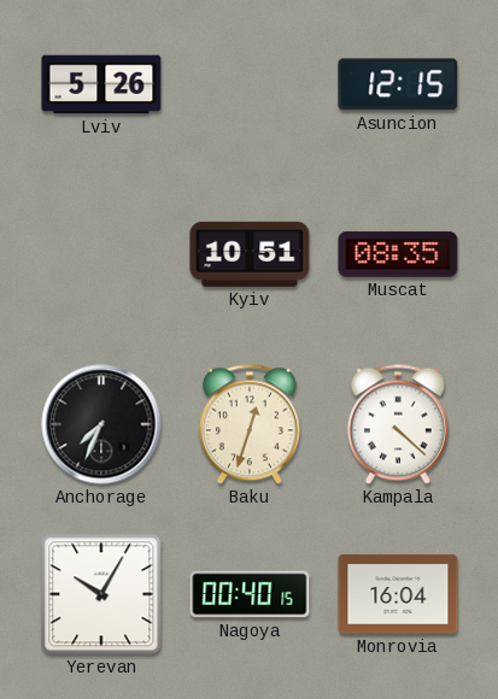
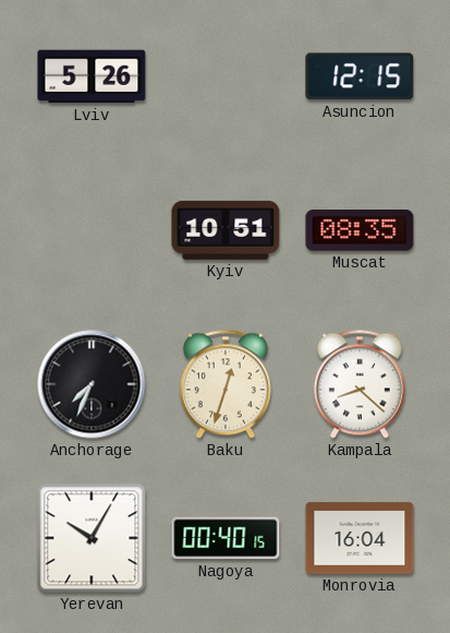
Kampala: 4:22 -> 8:22 (360, 384)
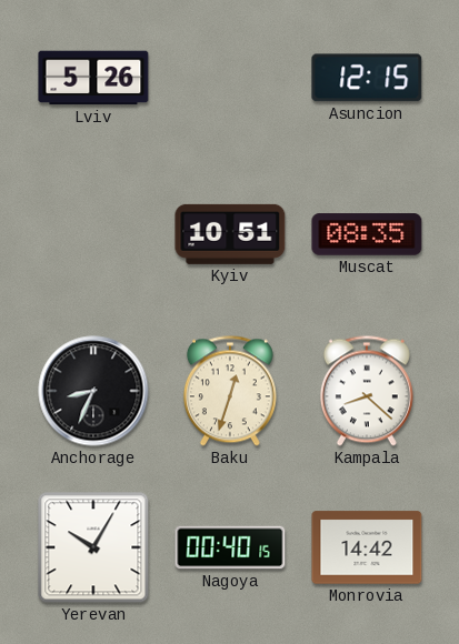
Anchorage: 7:34 -> 8:34 (93, 391)
Monrovia: 16:04 -> 14:42 (367, 547)
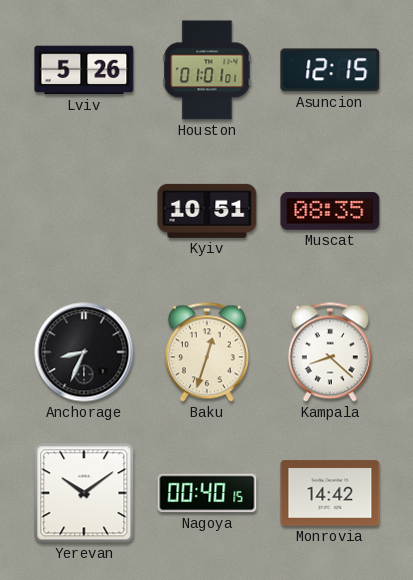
Houston: none -> 01:01 (207, 70)
Yerevan: 10:05 -> 10:09 (84, 493)
